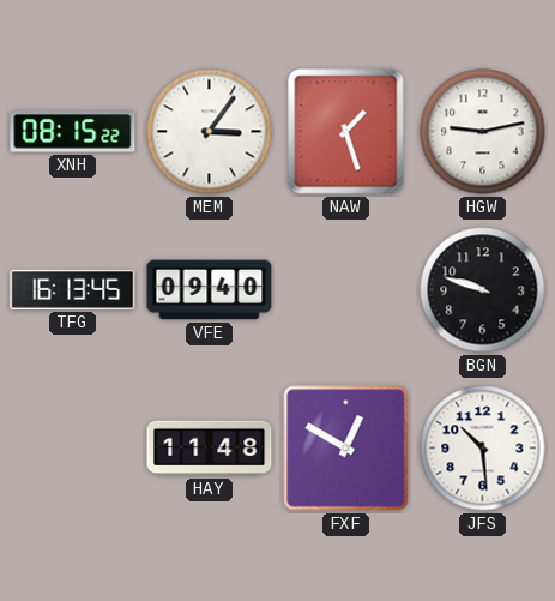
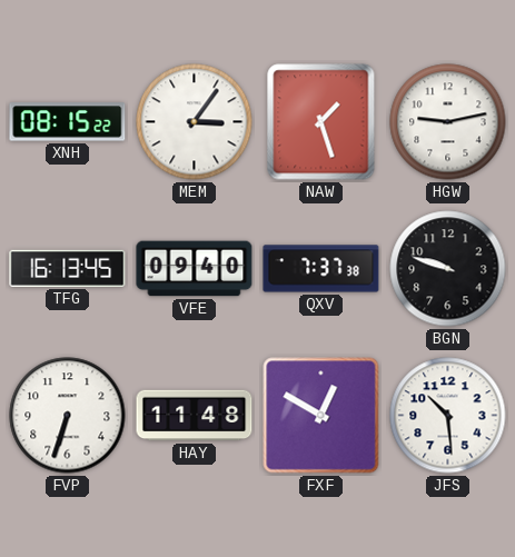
QXV: none -> 7:37 (321, 269)
FVP: none -> 6:33 (68, 416)
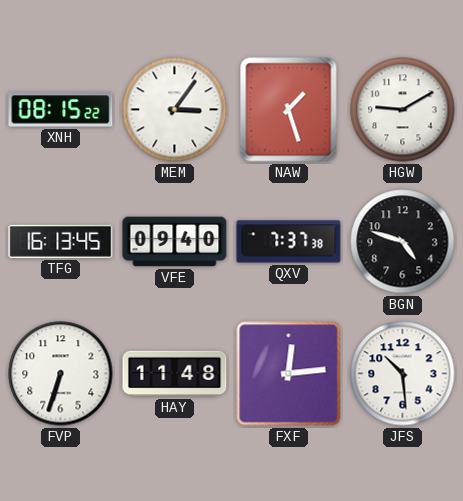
HGW: 9:13 -> 9:10 (403, 110)
BGN: 9:48 -> 4:48 (403, 242)
FXF: 12:50 -> 12:14 (289, 374)
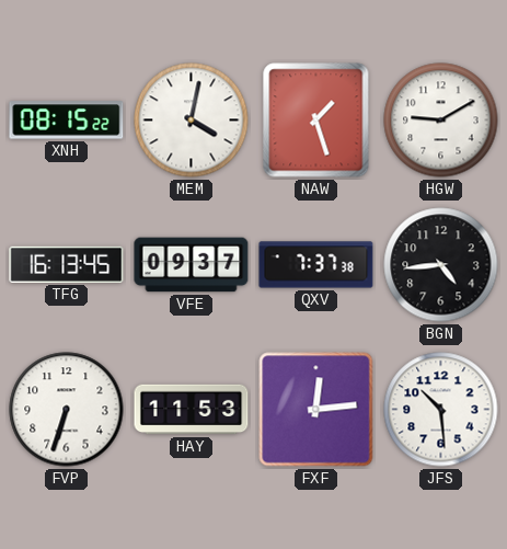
MEM: 3:06 -> 4:02 (192, 121)
VFE: 09:40 -> 09:37 (192, 265)
BGN: 4:48 -> 4:44 (441, 265)
HAY: 11:48 -> 11:53 (192, 410)
